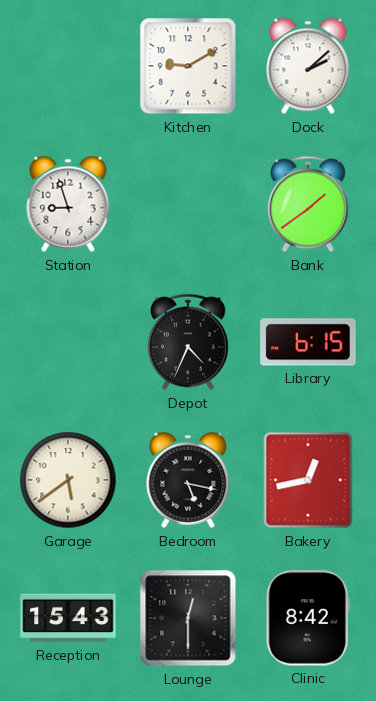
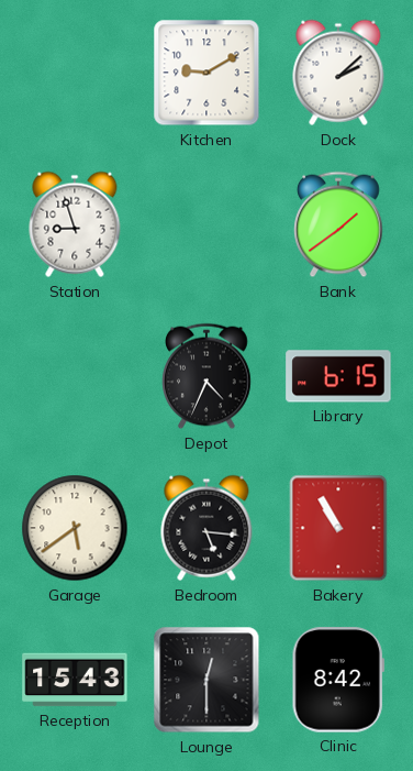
Bedroom: 5:17 -> 5:16 (206, 528)
Bakery: 12:43 -> 10:55 (338, 528)
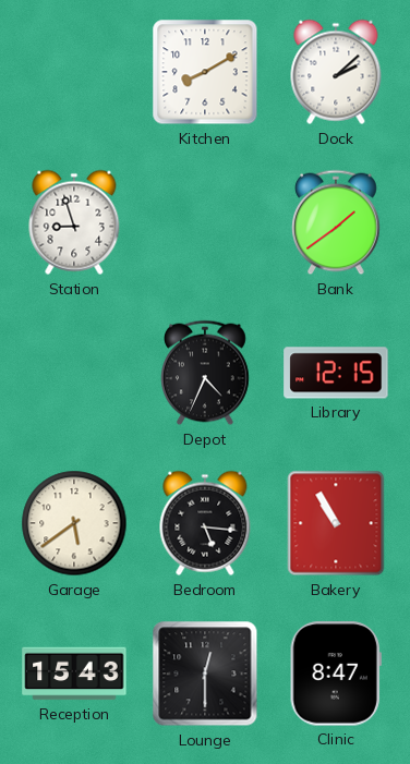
Kitchen: 9:10 -> 8:10 (205, 72)
Library: 6:15 -> 12:15 (336, 373)
Clinic: 8:42 -> 8:47 (336, 674)
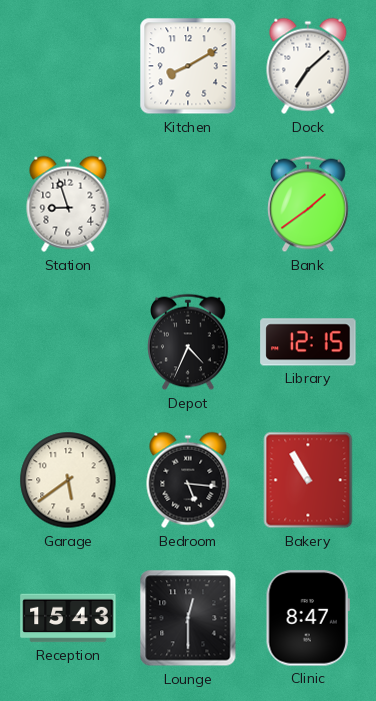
Dock: 2:08 -> 7:08 (308, 66)
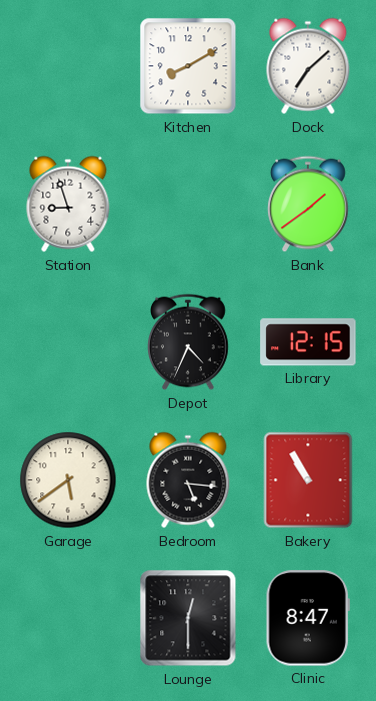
Reception: 15:43 -> none (68, 618)
